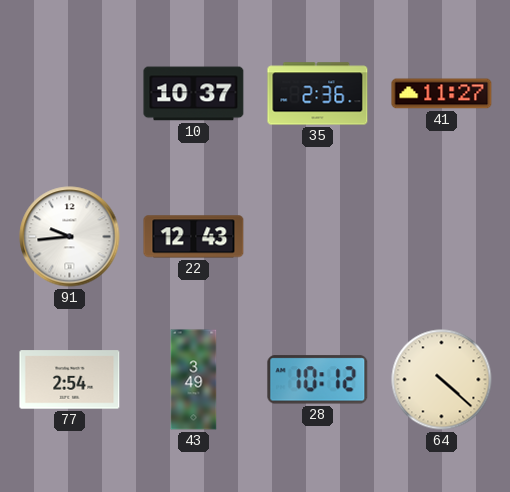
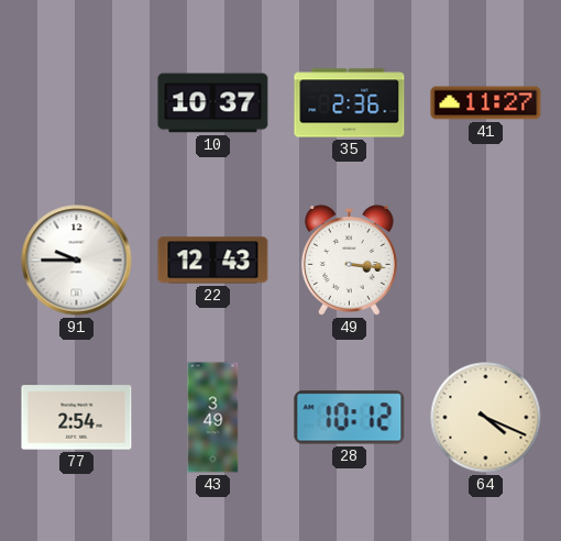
91: 9:44 -> 9:45 (77, 261)
49: none -> 3:16 (349, 260)
64: 4:22 -> 4:19 (486, 418)
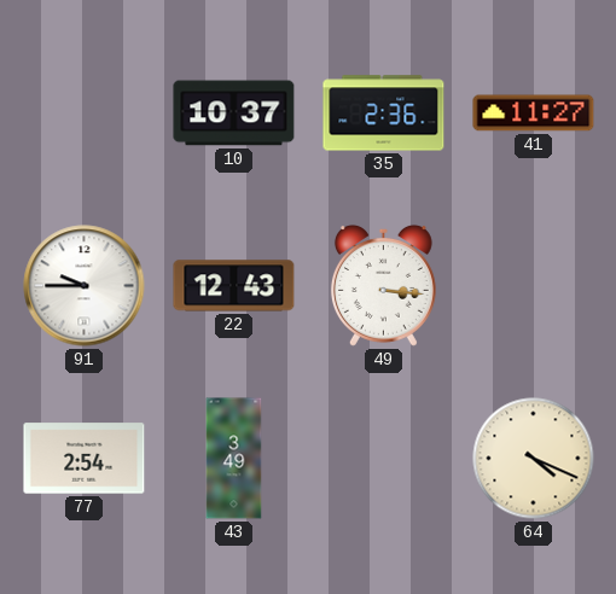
28: 10:12 -> none (350, 418)
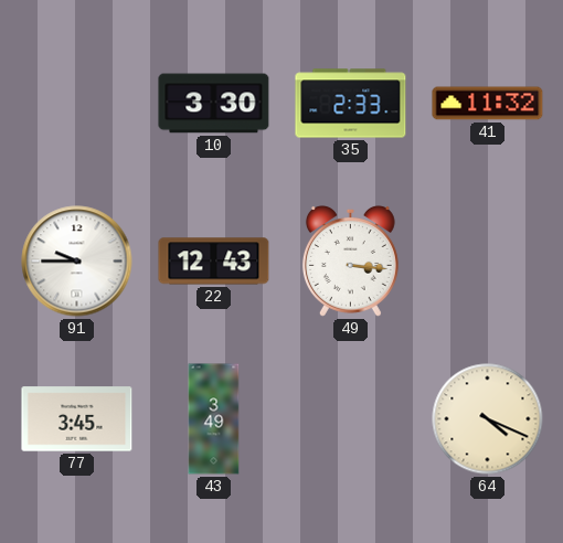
10: 10:37 -> 3:30 (214, 104)
35: 2:36 -> 2:33 (351, 104)
41: 11:27 -> 11:32 (488, 104)
77: 2:54 -> 3:45 (77, 419)
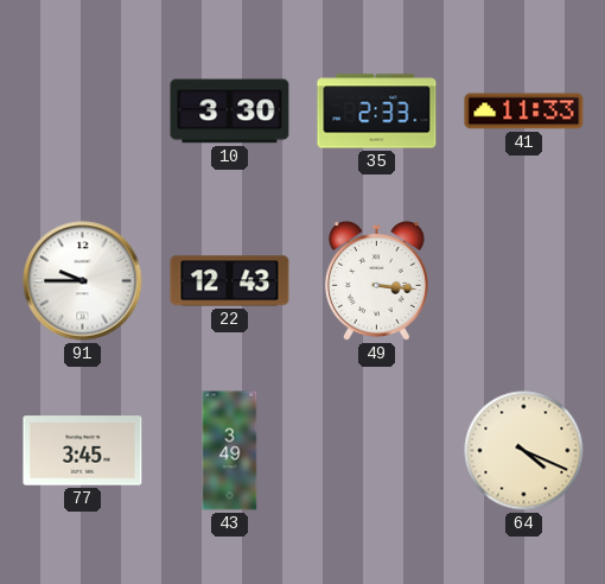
41: 11:32 -> 11:33 (524, 112)
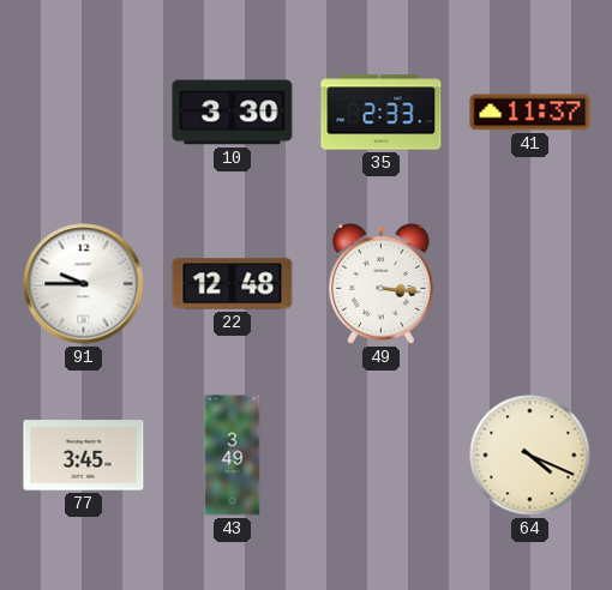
41: 11:33 -> 11:37 (530, 113)
22: 12:43 -> 12:48 (233, 284)
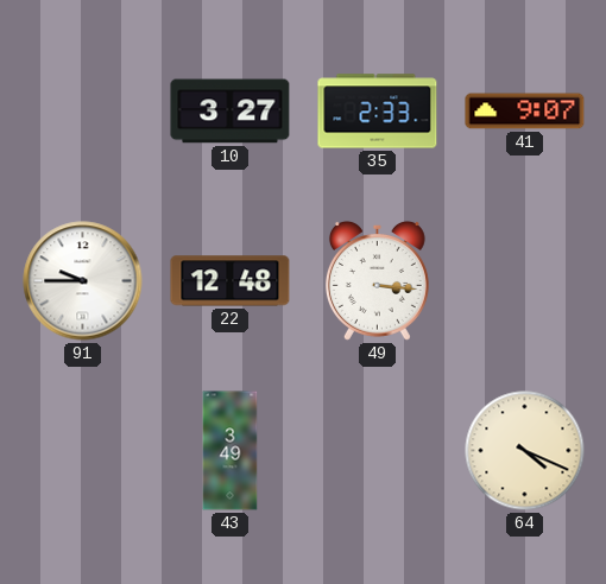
10: 3:30 -> 3:27 (231, 112)
41: 11:37 -> 9:07 (525, 112)
77: 3:45 -> none (84, 456)
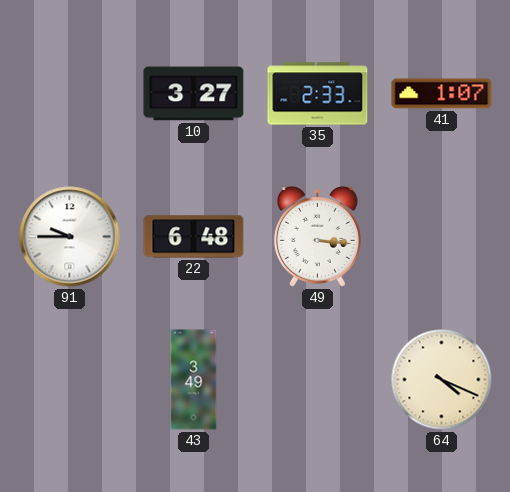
41: 9:07 -> 1:07 (442, 94)
22: 12:48 -> 6:48 (194, 237)
